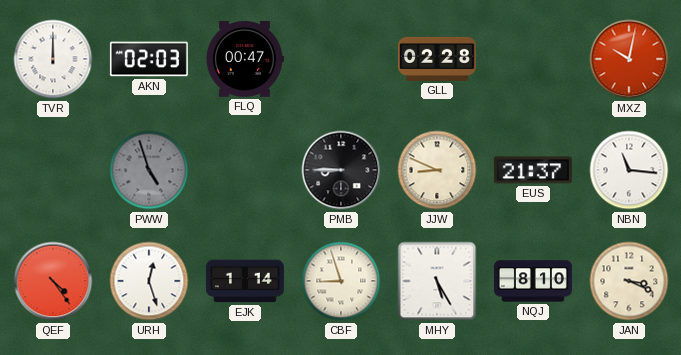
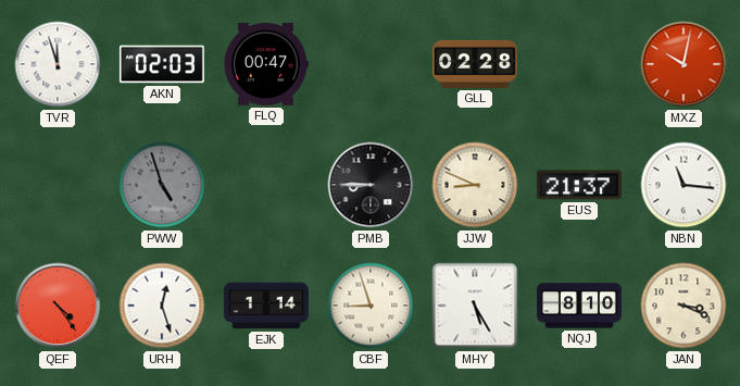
TVR: 12:00 -> 11:57 (58, 64)
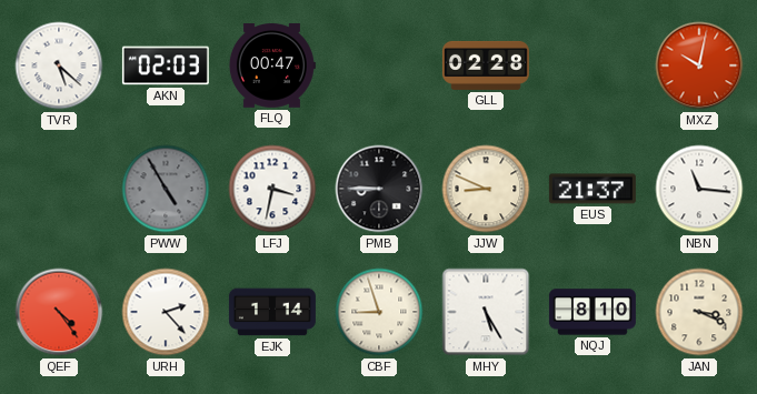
TVR: 11:57 -> 5:22 (59, 65)
PWW: 4:57 -> 4:55 (166, 189)
LFJ: none -> 3:32 (272, 189)
URH: 12:27 -> 2:23 (166, 312)
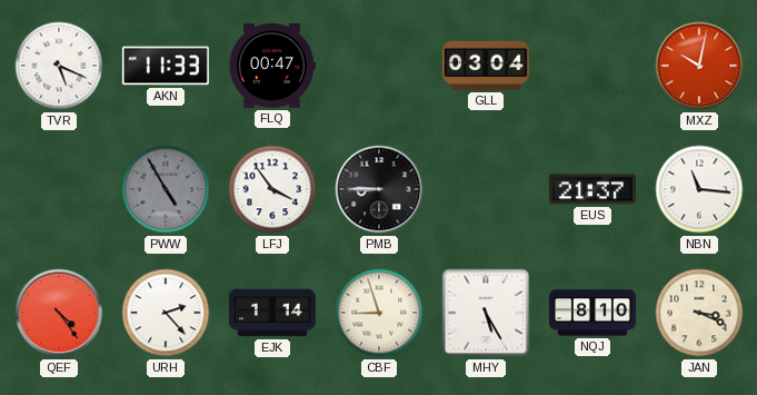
TVR: 5:22 -> 5:19 (59, 66)
AKN: 02:03 -> 11:33 (166, 66)
GLL: 02:28 -> 03:04 (486, 66)
LFJ: 3:32 -> 3:54 (272, 189)
JJW: 8:49 -> none (486, 189)
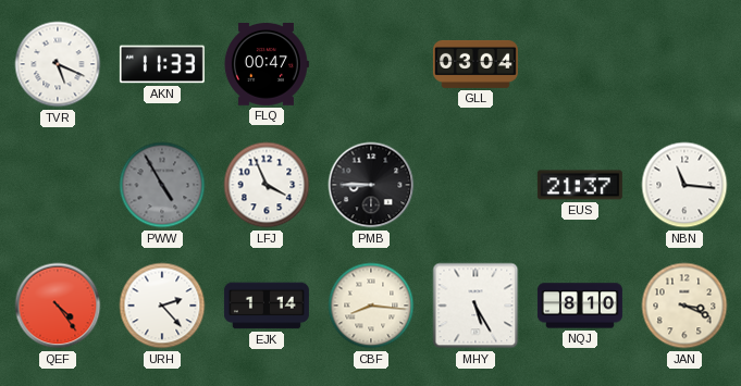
MXZ: 10:02 -> none (699, 66)
LFJ: 3:54 -> 3:56 (267, 185)
CBF: 8:57 -> 8:16 (371, 306)
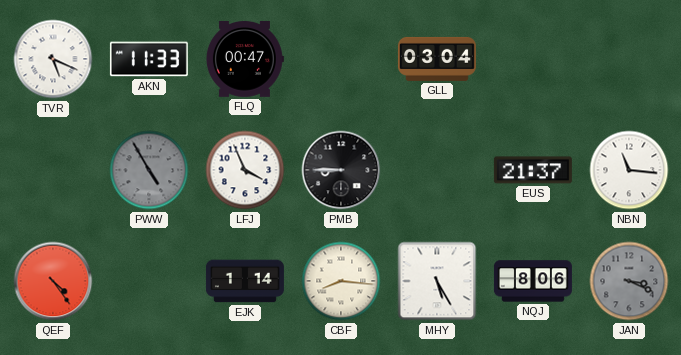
URH: 2:23 -> none (162, 306)
NQJ: 8:10 -> 8:06 (533, 281)
JAN dial: cream -> grey (629, 281)
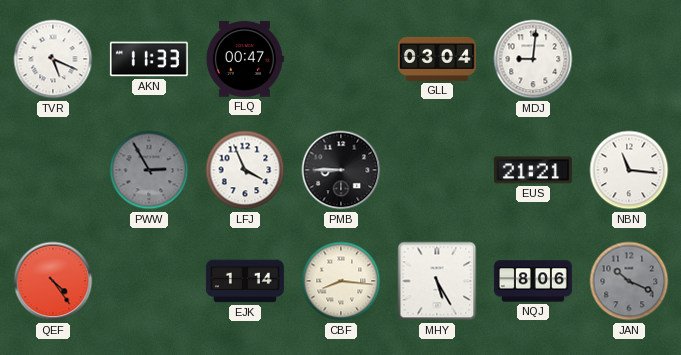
MDJ: none -> 9:01 (533, 59)
PWW: 4:55 -> 2:55 (149, 170)
EUS: 21:37 -> 21:21 (533, 170)
JAN: 3:19 -> 10:19 (629, 281)
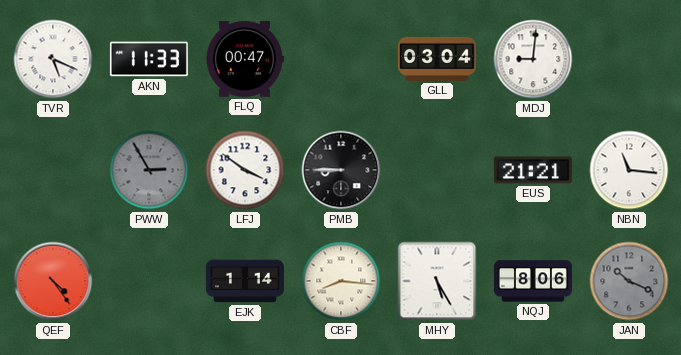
LFJ: 3:56 -> 3:51 (245, 170)
